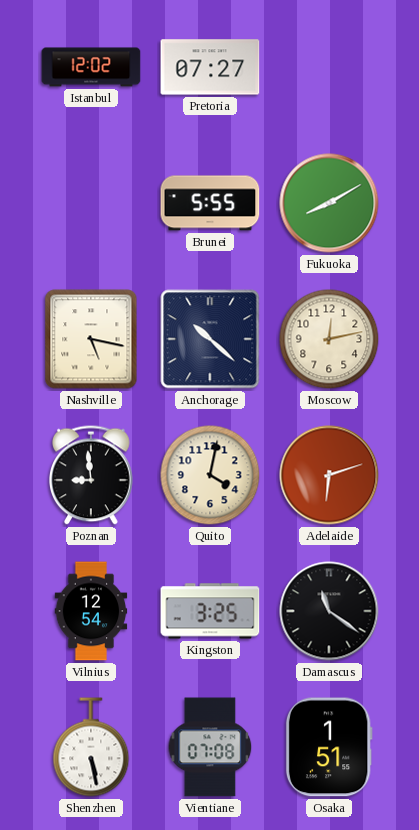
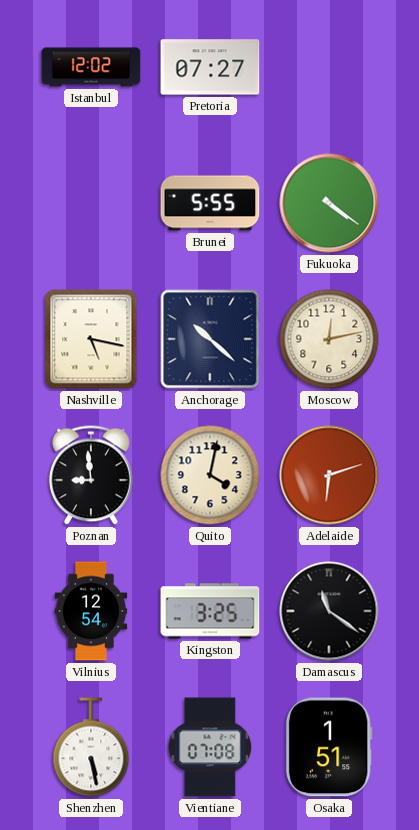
Fukuoka: 8:10 -> 4:21 (329, 203)
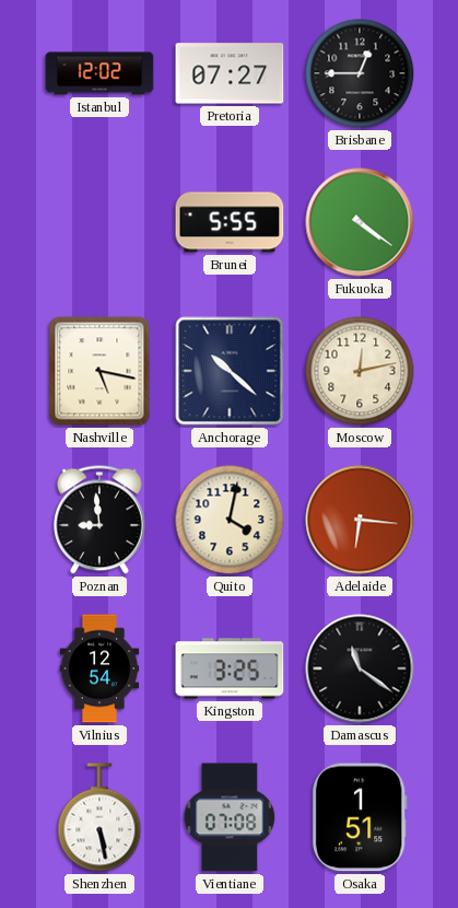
Brisbane: none -> 12:45 (360, 73)
Adelaide: 6:12 -> 6:16 (360, 520)
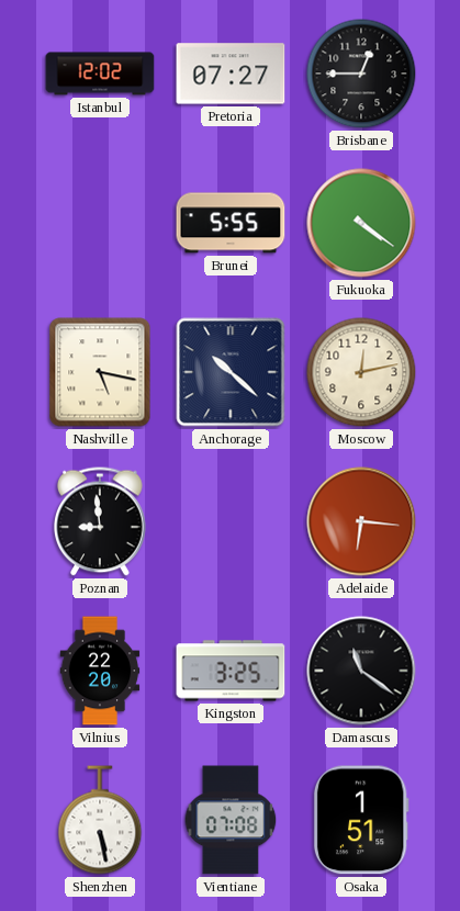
Quito: 4:02 -> none (230, 520)
Vilnius: 12:54 -> 22:20 (100, 671)
